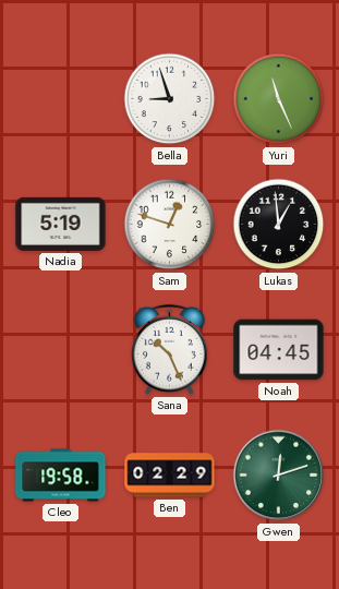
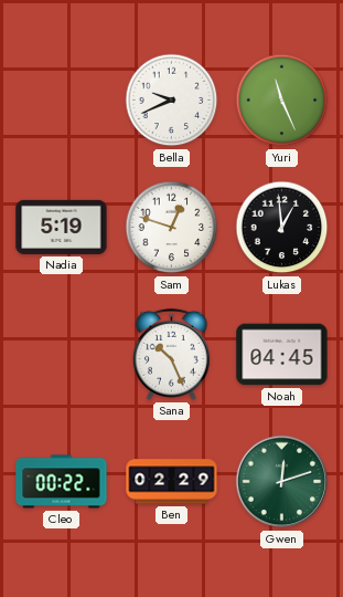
Bella: 8:57 -> 9:41 (172, 101)
Cleo: 19:58 -> 00:22 (62, 482)
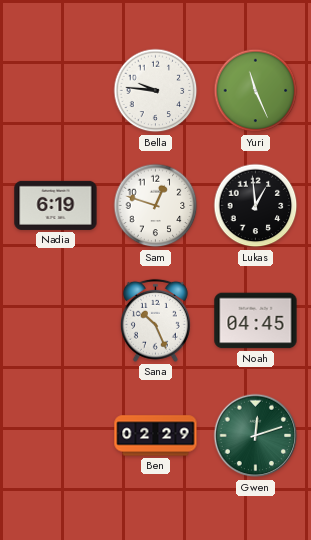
Bella: 9:41 -> 9:46 (156, 91)
Nadia: 5:19 -> 6:19 (56, 205)
Cleo: 00:22 -> none (62, 482)
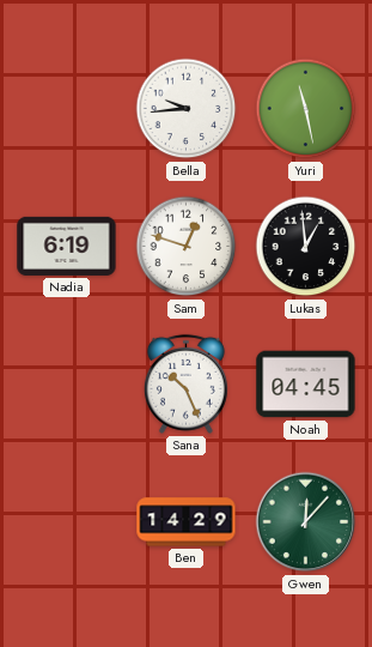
Bella: 9:46 -> 9:44 (187, 109)
Yuri: 11:26 -> 11:28 (306, 109)
Ben: 02:29 -> 14:29 (187, 522)
Gwen: 12:12 -> 12:07 (306, 522)
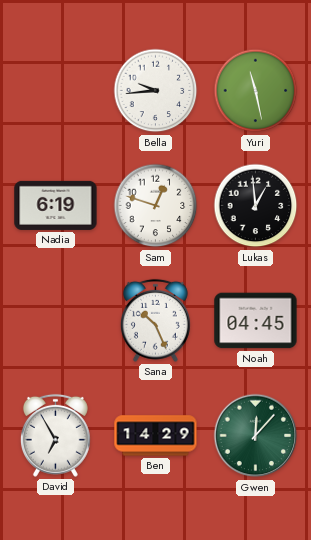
David: none -> 6:55 (55, 435)
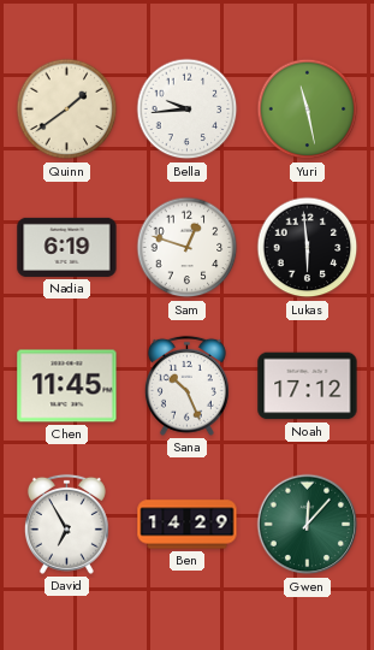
Quinn: none -> 1:39 (67, 110)
Lukas: 12:59 -> 5:59 (308, 248)
Chen: none -> 11:45 (67, 386)
Noah: 04:45 -> 17:12 (308, 386)
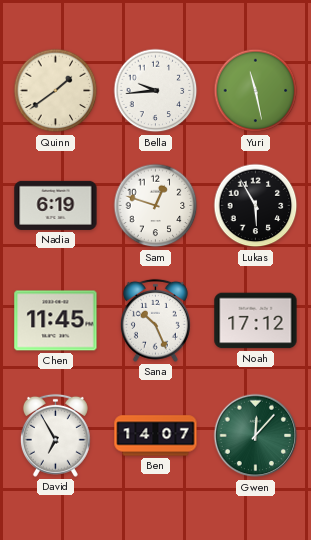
Lukas: 5:59 -> 5:55 (256, 206)
Ben: 14:29 -> 14:07 (156, 436)
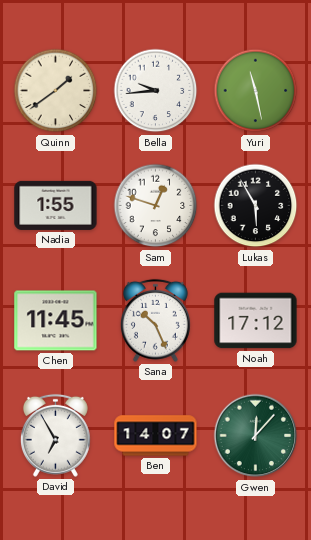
Nadia: 6:19 -> 1:55 (56, 205)
